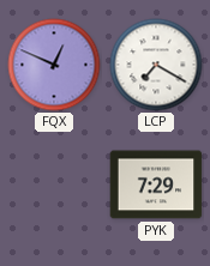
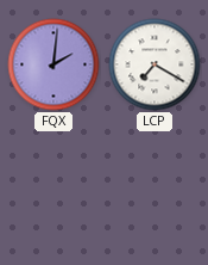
FQX: 12:49 -> 2:01 (53, 64)
PYK: 7:29 -> none (156, 185)
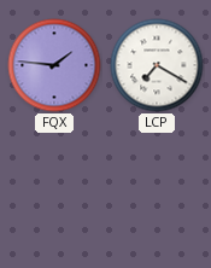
FQX: 2:01 -> 1:46 (54, 65)
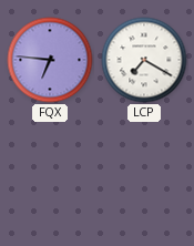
FQX: 1:46 -> 6:46 (50, 60)
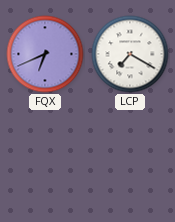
FQX: 6:46 -> 6:41 (45, 54)
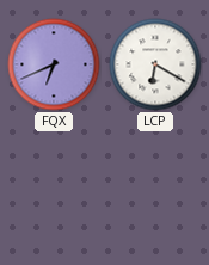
LCP: 7:20 -> 6:20 (155, 64)
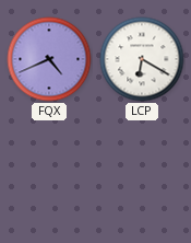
FQX: 6:41 -> 4:41 (49, 59)
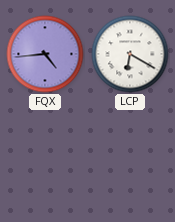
FQX: 4:41 -> 4:44 (45, 54)
